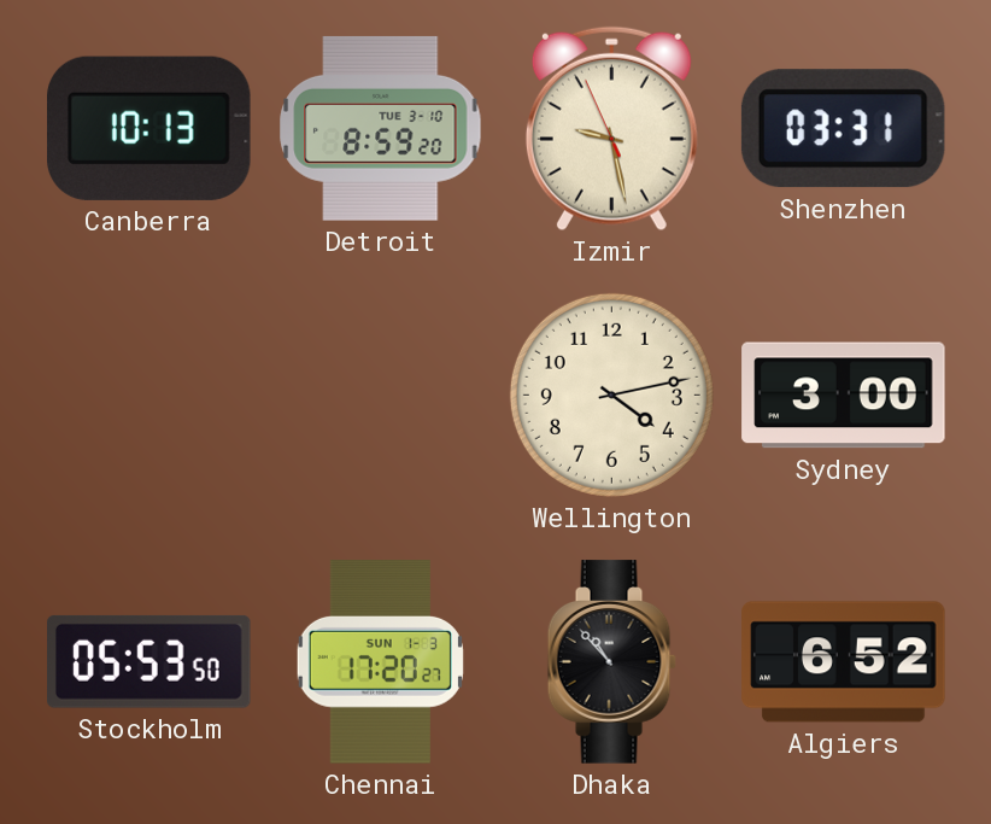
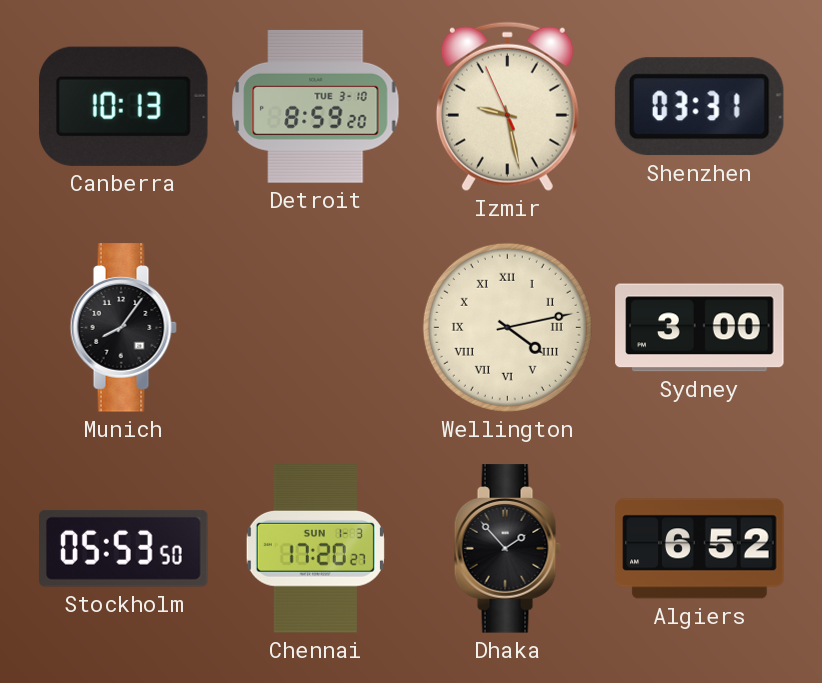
Munich: none -> 8:06 (123, 328)
Wellington numerals: Arabic -> Roman (507, 327)
Dhaka: 10:53 -> 1:53 (507, 549)
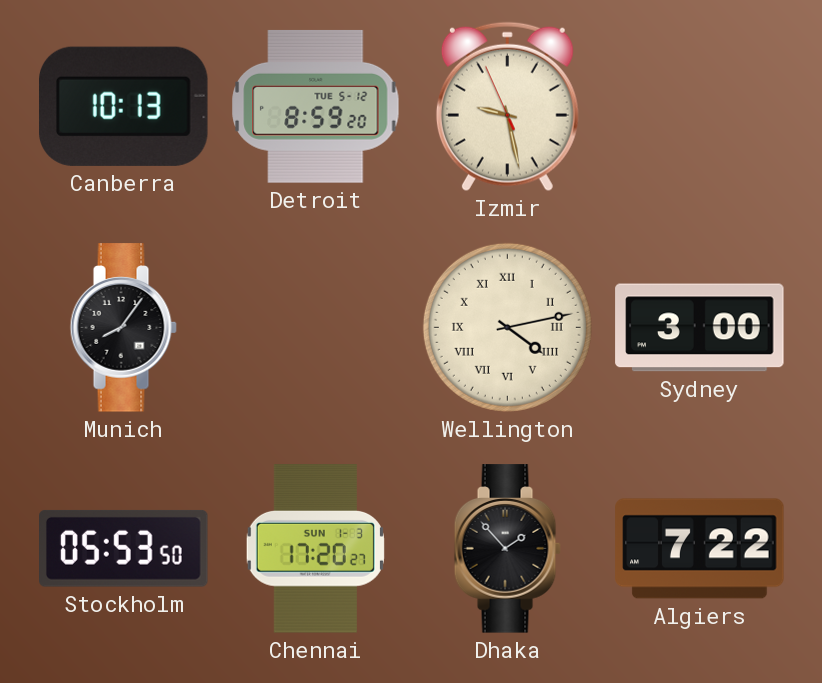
Detroit date: TUE 3-10 -> TUE 5-12 (316, 106)
Shenzhen: 03:31 -> none (699, 107)
Algiers: 6:52 -> 7:22 (700, 549)
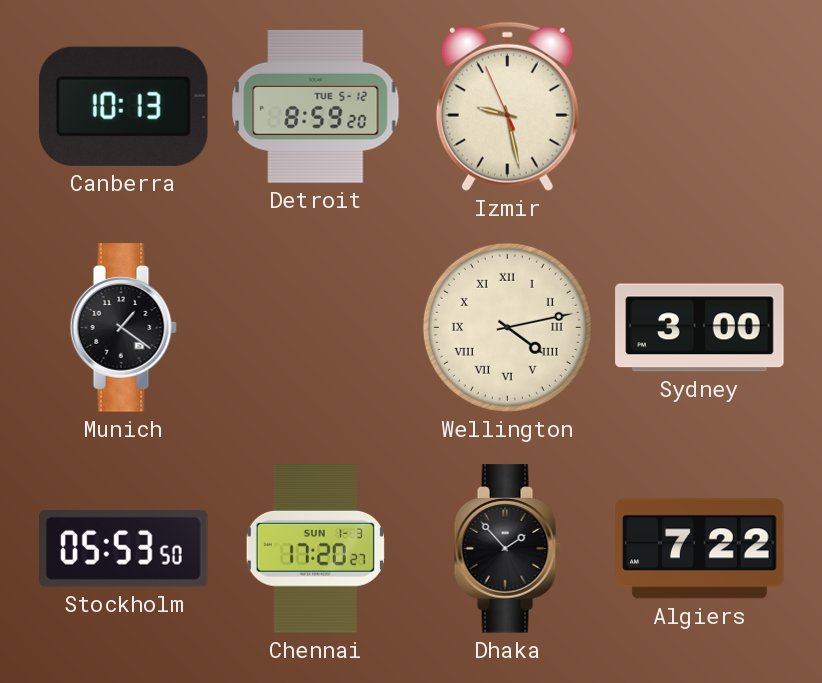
Munich: 8:06 -> 1:21 (123, 328)
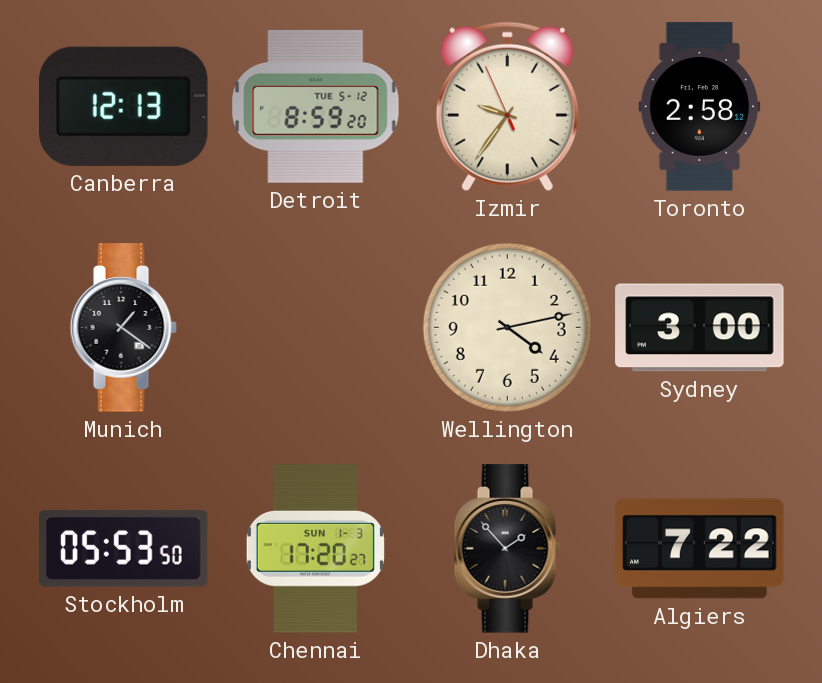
Canberra: 10:13 -> 12:13 (124, 106)
Izmir: 9:27 -> 9:35 (507, 107)
Toronto: none -> 2:58 (700, 107)
Wellington numerals: Roman -> Arabic (507, 327)
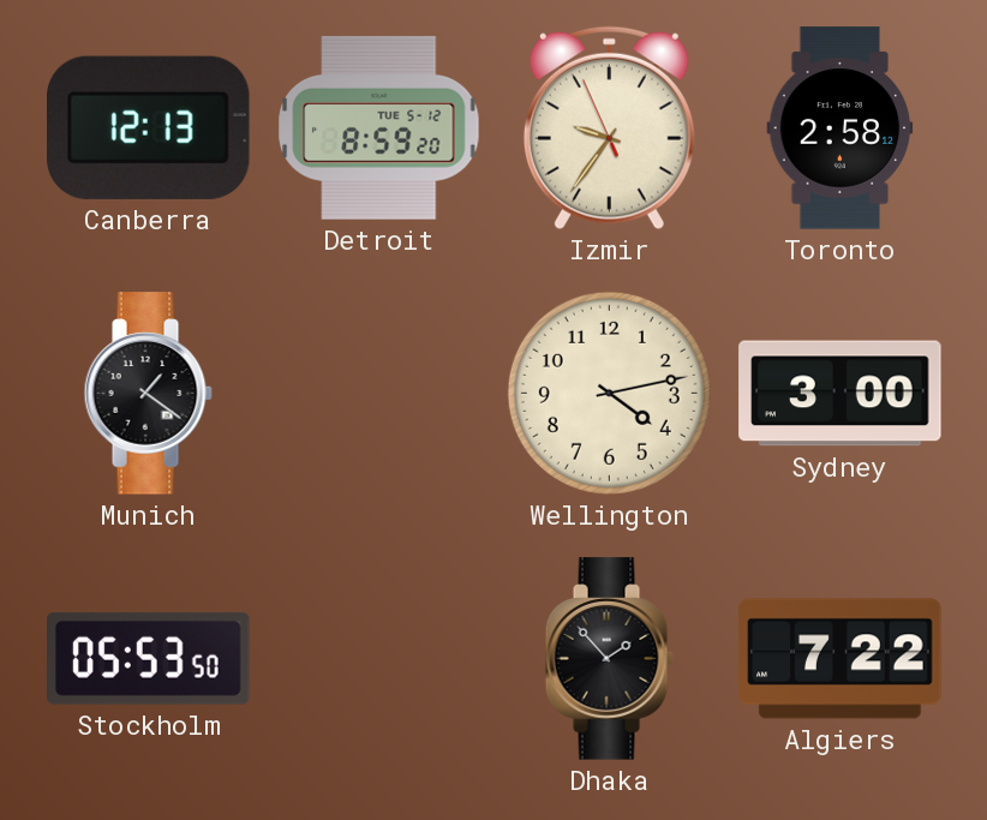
Chennai: 17:20 -> none (315, 549)
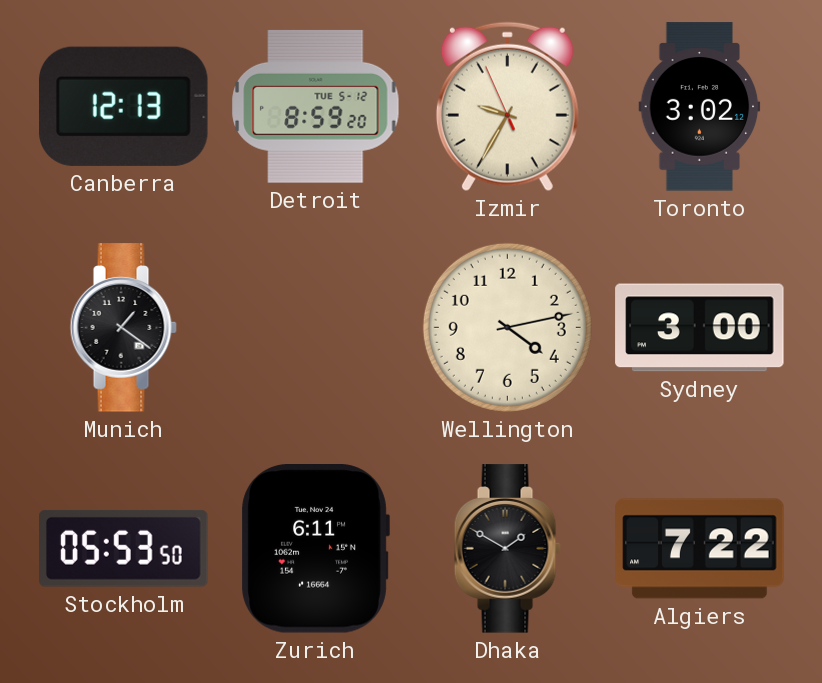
Izmir: 9:35 -> 9:34 (507, 107)
Toronto: 2:58 -> 3:02 (700, 107)
Zurich: none -> 6:11 (315, 549)
Dhaka: 1:53 -> 1:50 (507, 549)
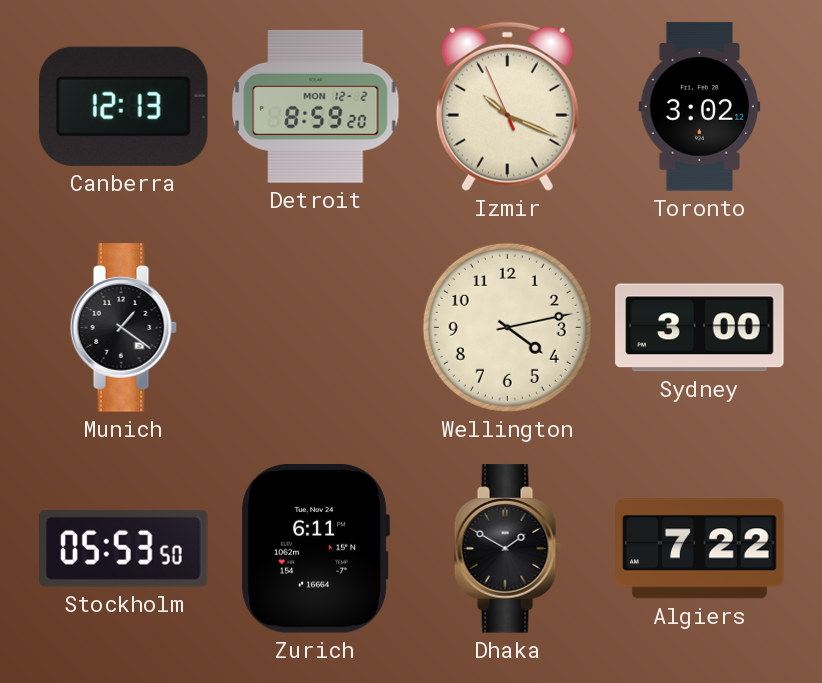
Detroit date: TUE 5-12 -> MON 12-2 (316, 106)
Izmir: 9:34 -> 10:18 (507, 107)
